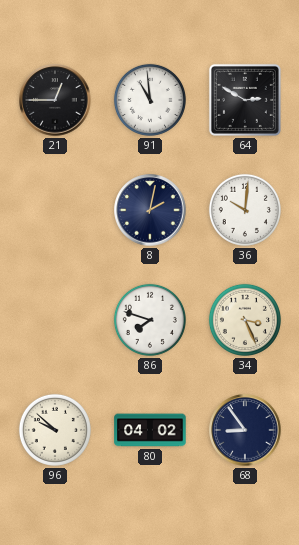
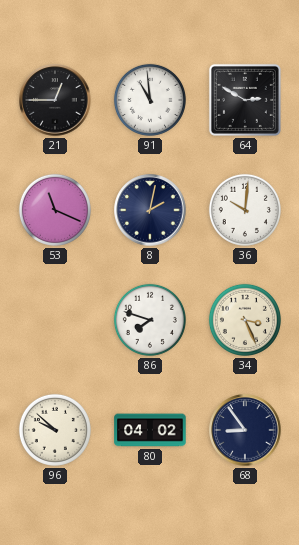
53: none -> 11:19 (55, 210)
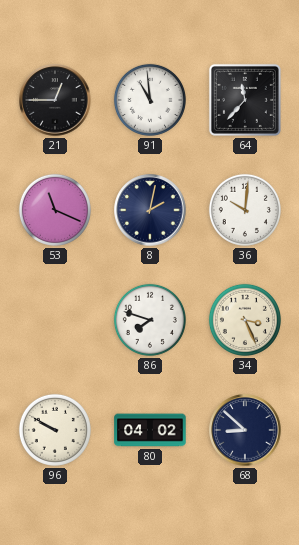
64: 2:50 -> 11:37 (245, 100)
96: 9:52 -> 9:50 (55, 430)
68: 8:54 -> 8:52 (245, 430)
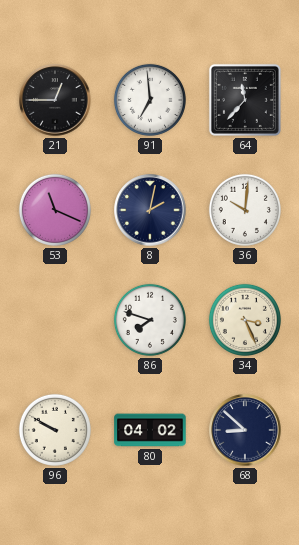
91: 10:59 -> 6:59 (150, 100)
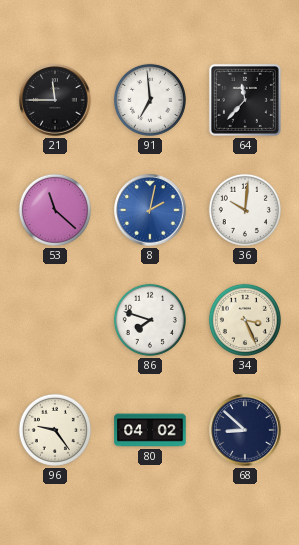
21: 12:45 -> 11:45 (55, 100)
53: 11:19 -> 11:22 (55, 210)
8 dial: navy -> blue (150, 210)
96: 9:50 -> 9:24 (55, 430)
